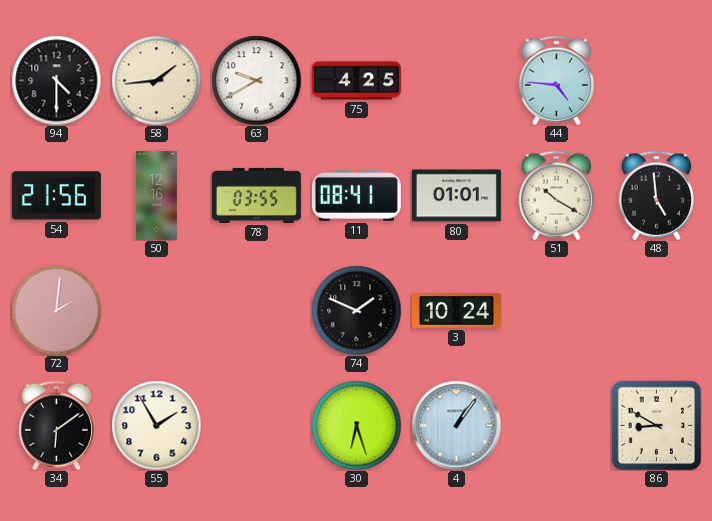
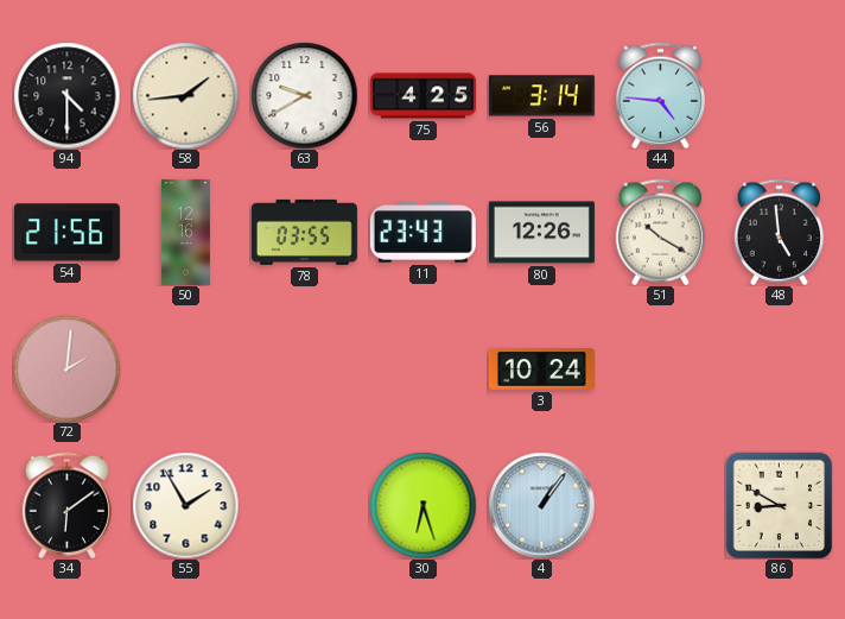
56: none -> 3:14 (541, 96)
11: 08:41 -> 23:43 (422, 233)
80: 01:01 -> 12:26 (541, 233)
74: 1:49 -> none (356, 310)
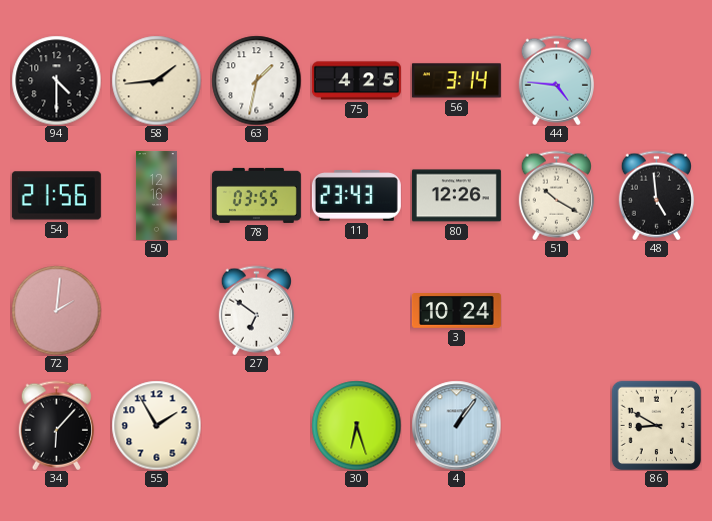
63: 9:40 -> 1:32 (256, 80)
27: none -> 6:51 (256, 310)
34: 6:09 -> 6:07 (56, 425)
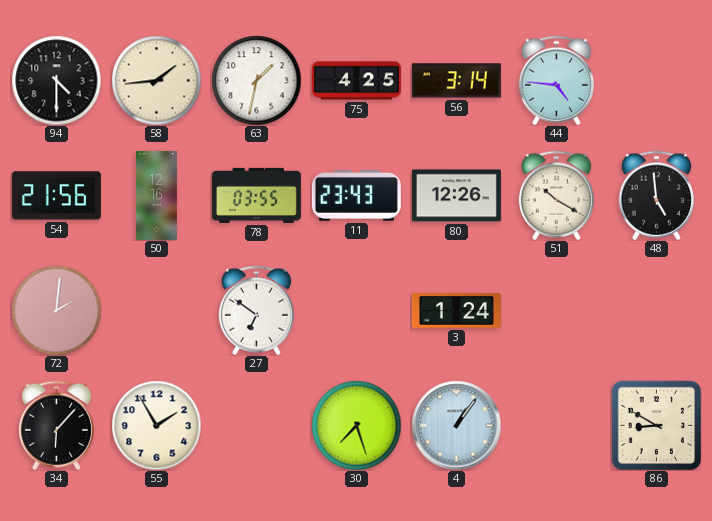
3: 10:24 -> 1:24 (456, 311)
30: 6:27 -> 7:27 (356, 425)
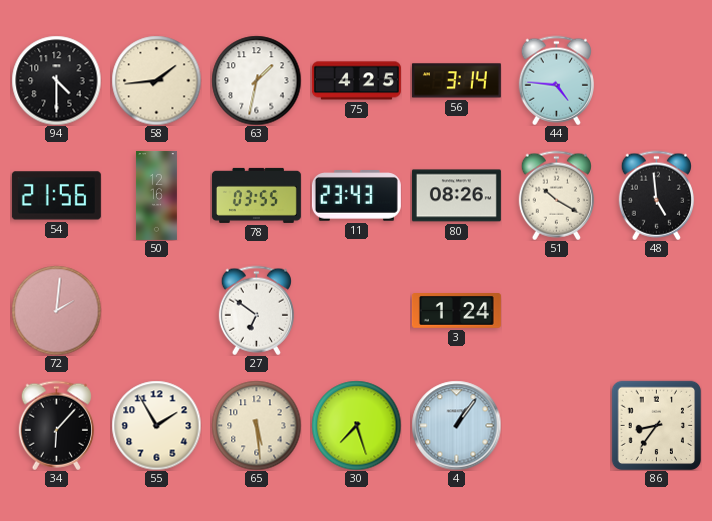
80: 12:26 -> 08:26 (456, 196)
65: none -> 5:29 (256, 425)
86: 8:50 -> 8:36 (656, 425)
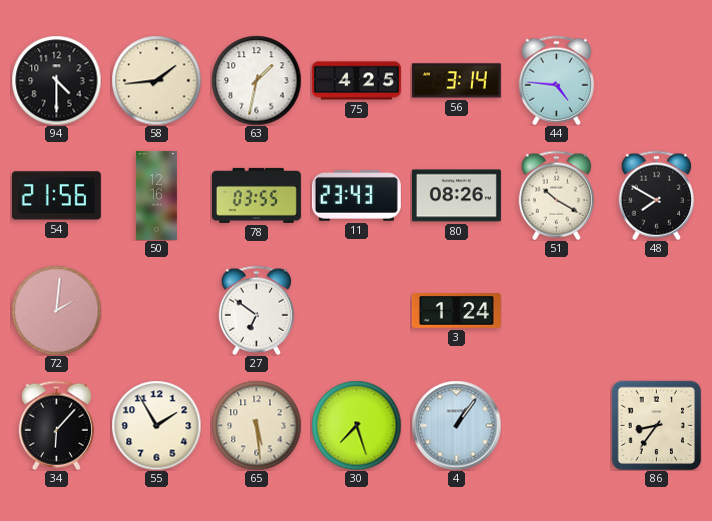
48: 4:59 -> 7:50 (656, 195)
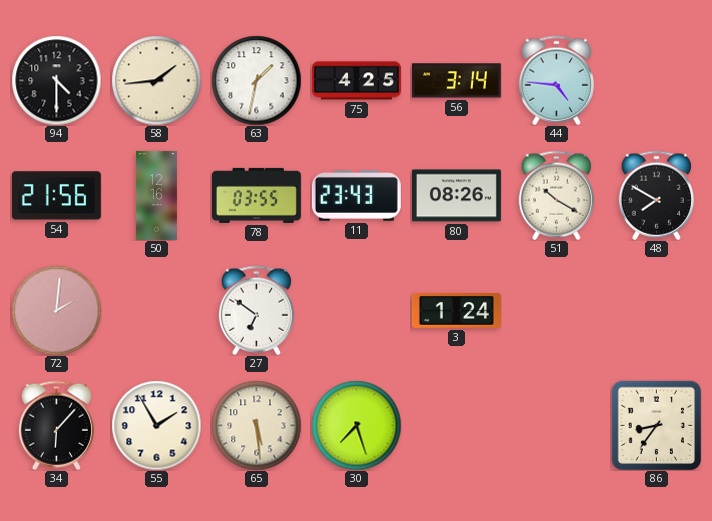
4: 1:06 -> none (456, 425)
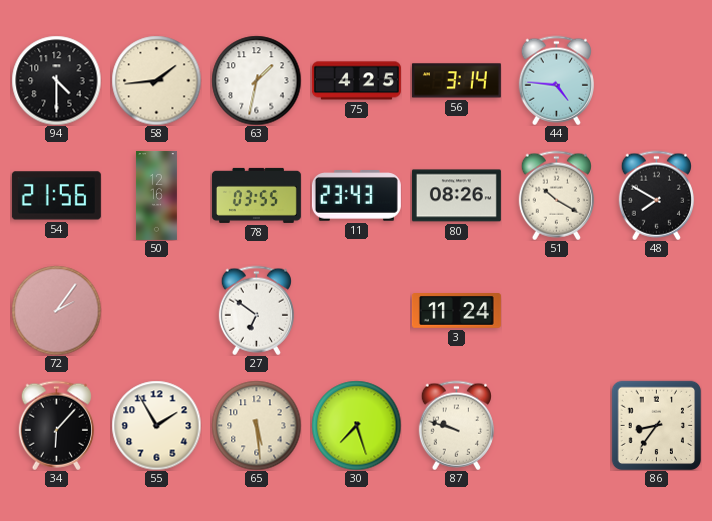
72: 2:01 -> 2:06 (56, 310)
3: 1:24 -> 11:24 (456, 311)
87: none -> 9:48 (456, 425)
